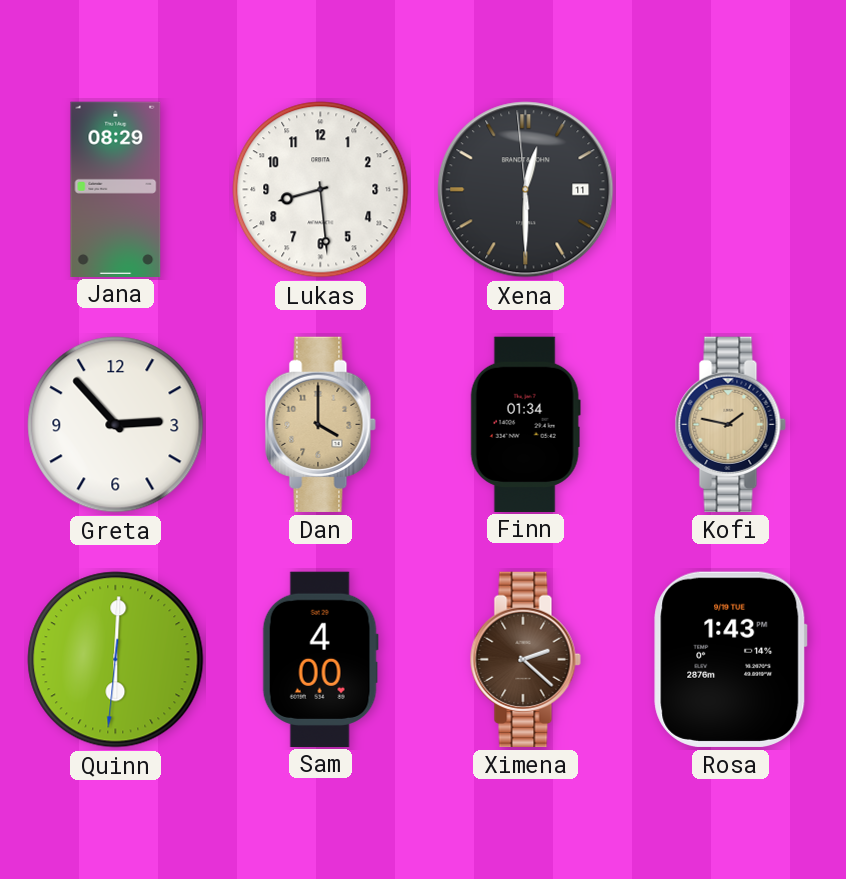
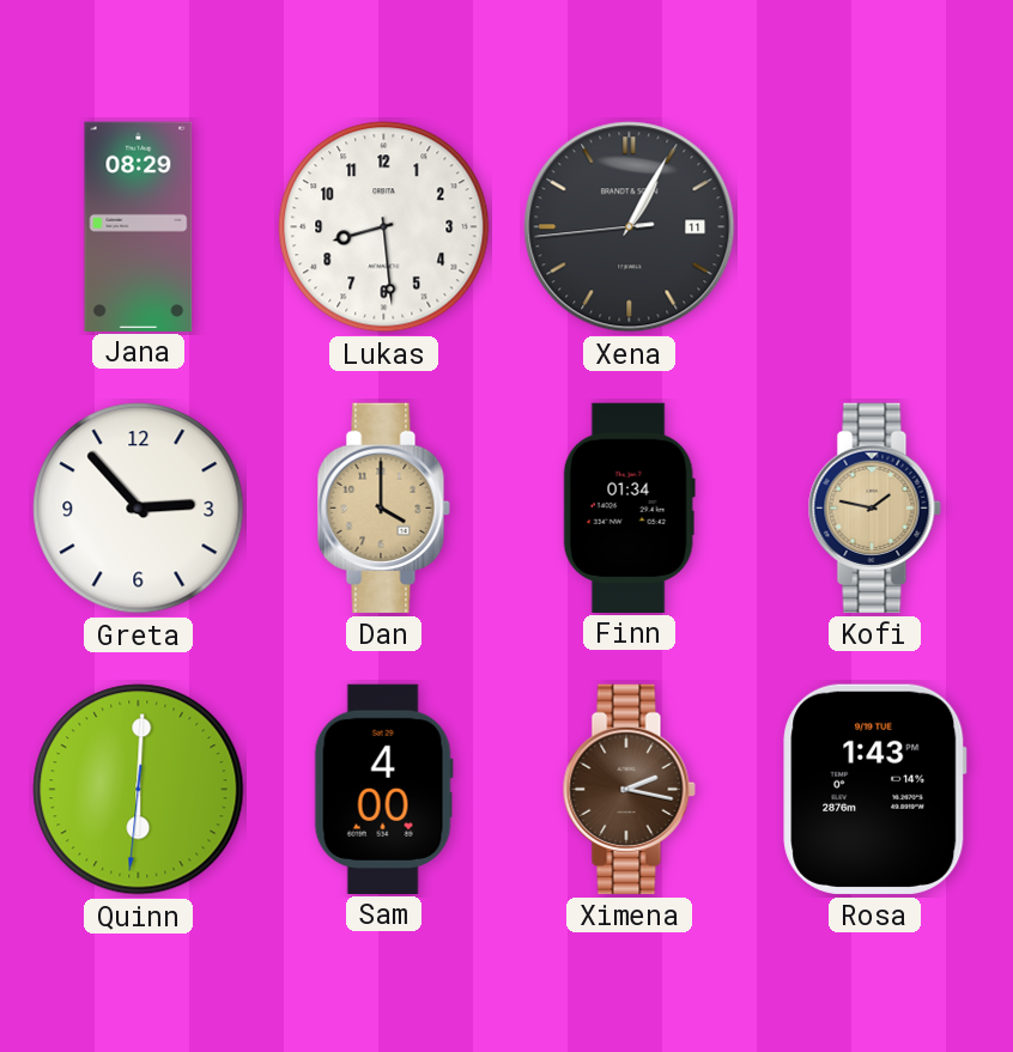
Xena: 12:29 -> 1:04 (630, 227)
Ximena: 2:22 -> 2:17 (629, 789)
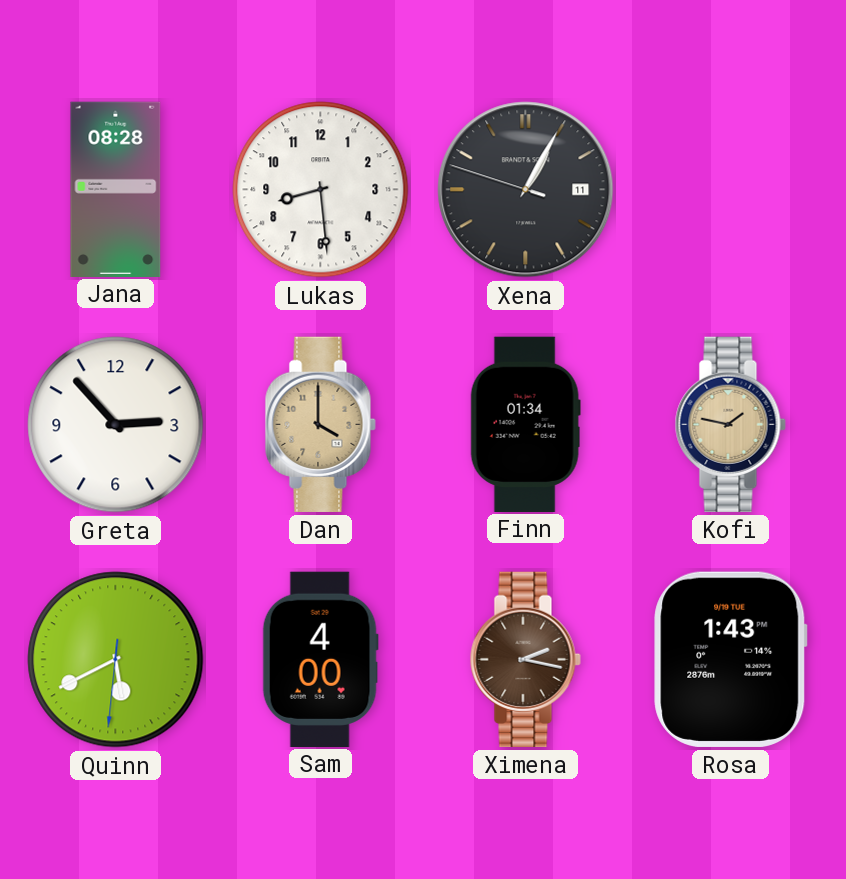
Jana: 08:29 -> 08:28 (116, 189)
Xena: 1:04:44 -> 1:04:48 (526, 190)
Quinn: 6:00 -> 5:40 (116, 660)
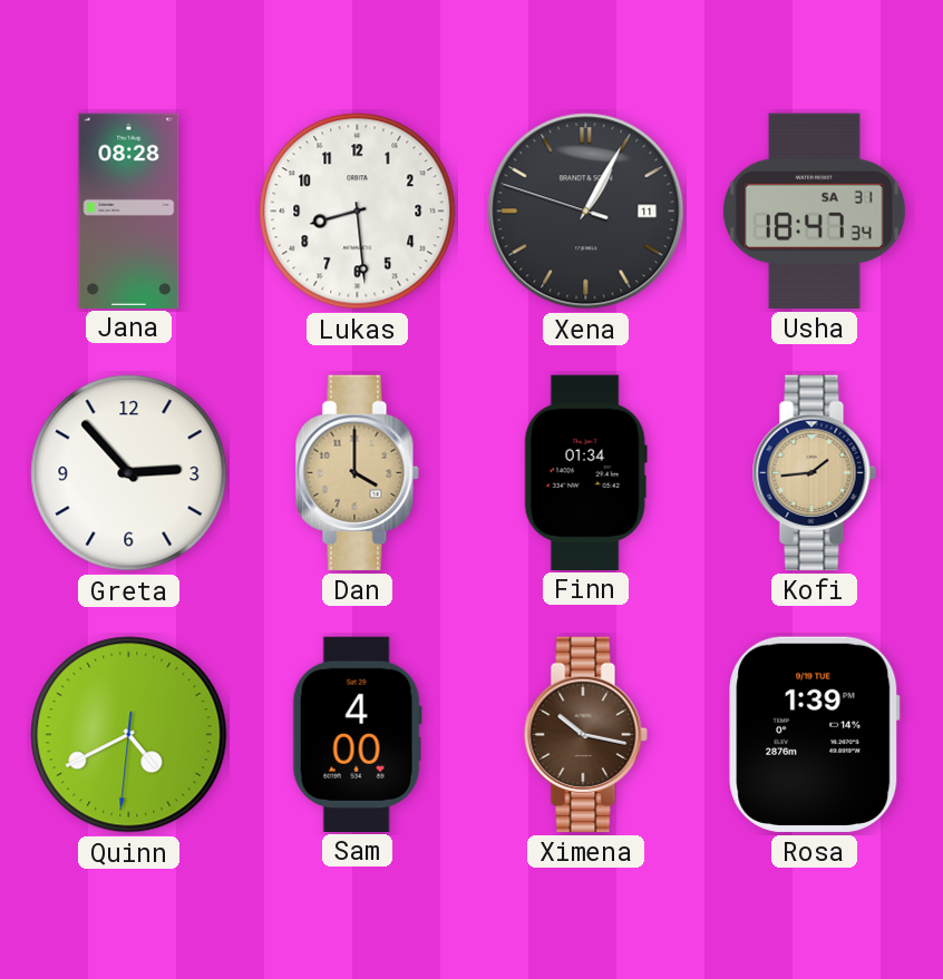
Usha: none -> 18:47 (814, 211)
Kofi: 1:47 -> 1:44 (814, 472)
Quinn: 5:40 -> 4:40 (129, 735)
Ximena: 2:17 -> 10:17 (585, 734)
Rosa: 1:43 -> 1:39 (815, 734)
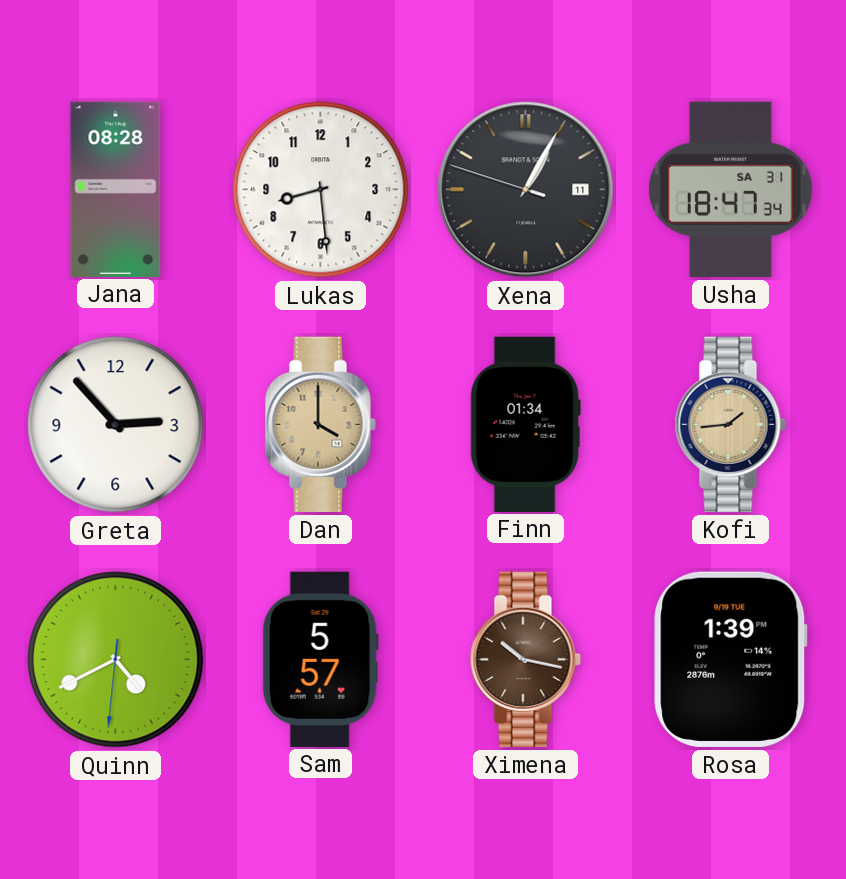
Sam: 4:00 -> 5:57 (320, 659)
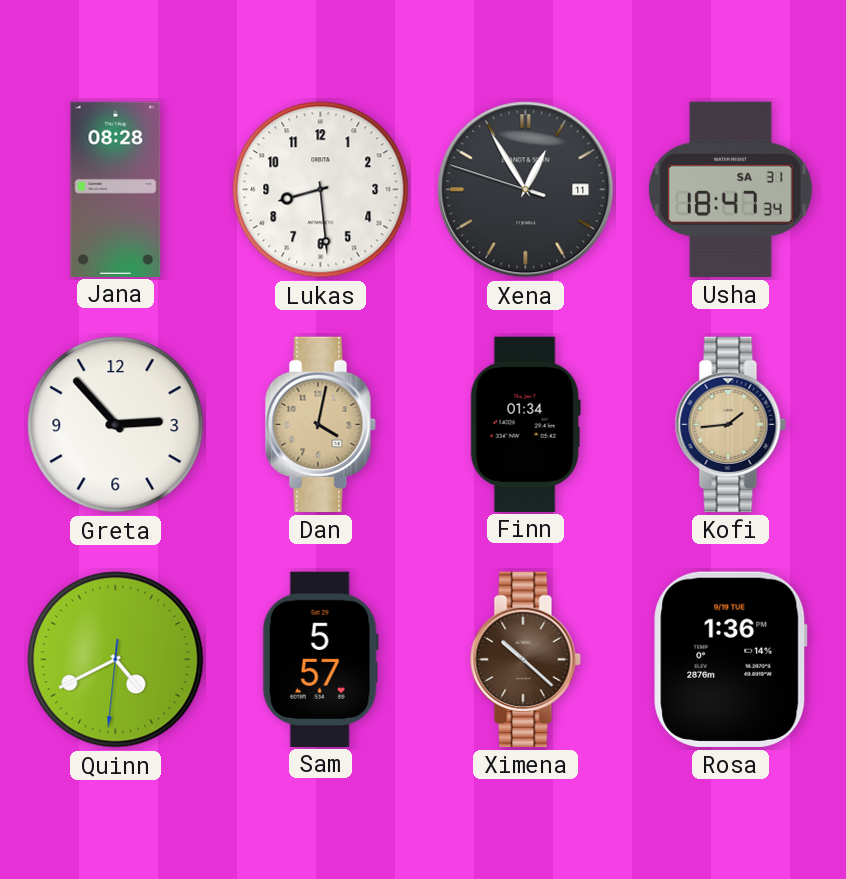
Xena: 1:04 -> 12:54 (526, 190)
Dan: 4:00 -> 4:02 (320, 424)
Ximena: 10:17 -> 10:22 (525, 659)
Rosa: 1:39 -> 1:36 (731, 659)
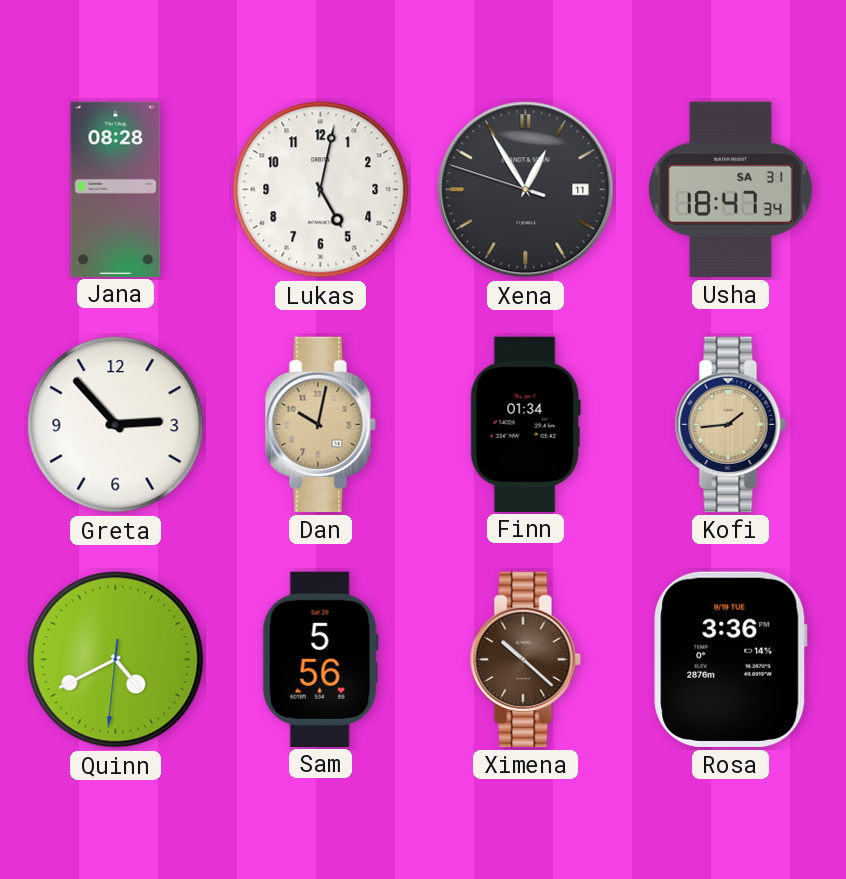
Lukas: 8:29 -> 5:02 (321, 190)
Dan: 4:02 -> 10:02 (320, 424)
Sam: 5:57 -> 5:56 (320, 659)
Rosa: 1:36 -> 3:36 (731, 659)
